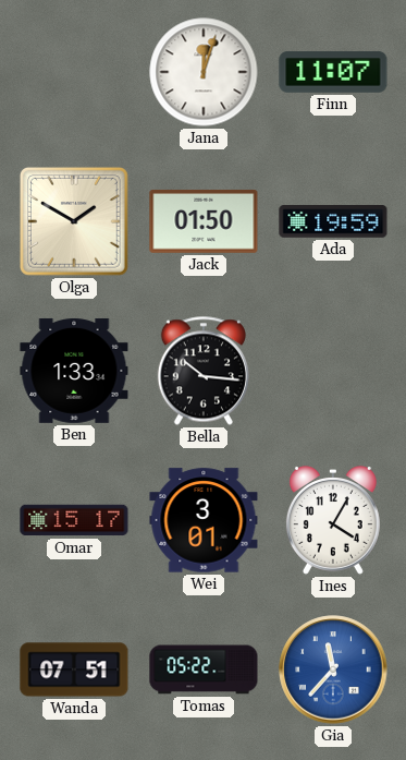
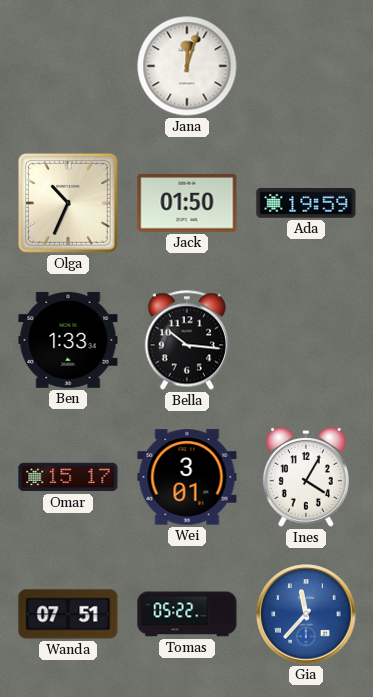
Finn: 11:07 -> none (333, 73)
Olga: 1:50 -> 10:34 (68, 203)
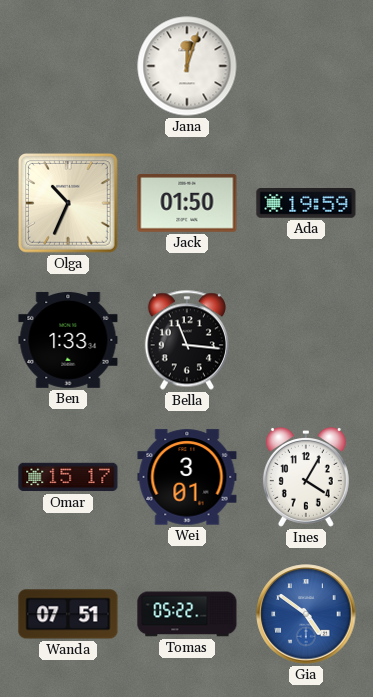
Bella: 10:16 -> 11:16 (187, 340)
Gia: 11:37 -> 4:51 (306, 614)
